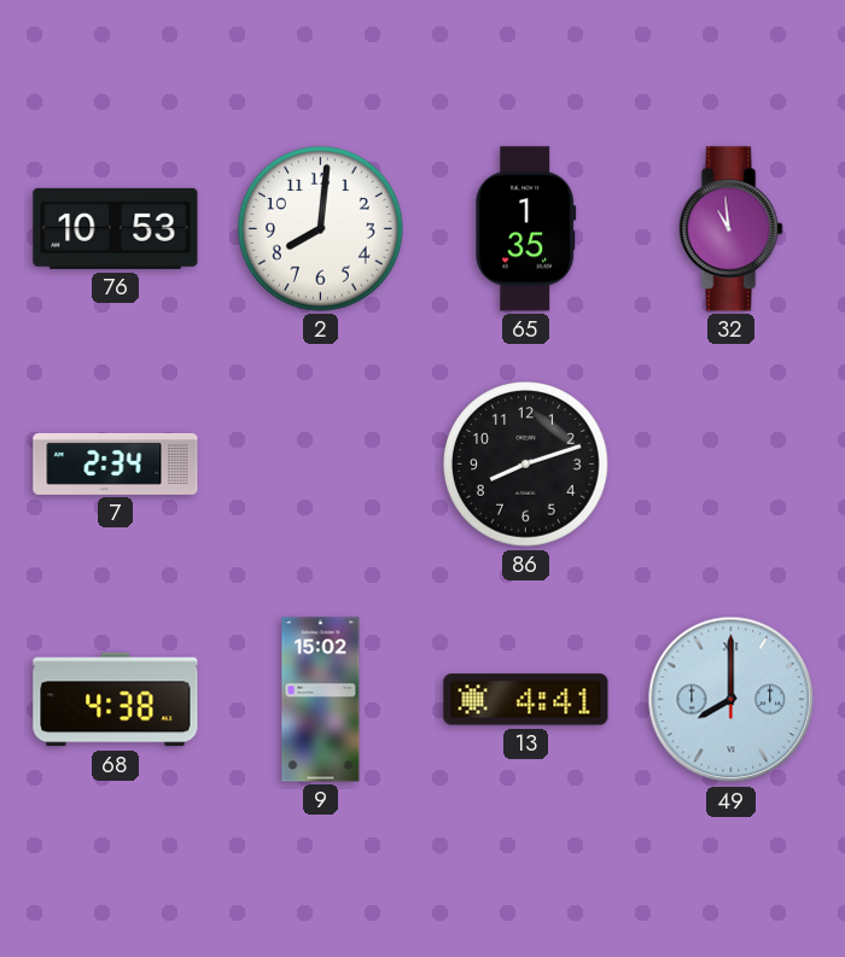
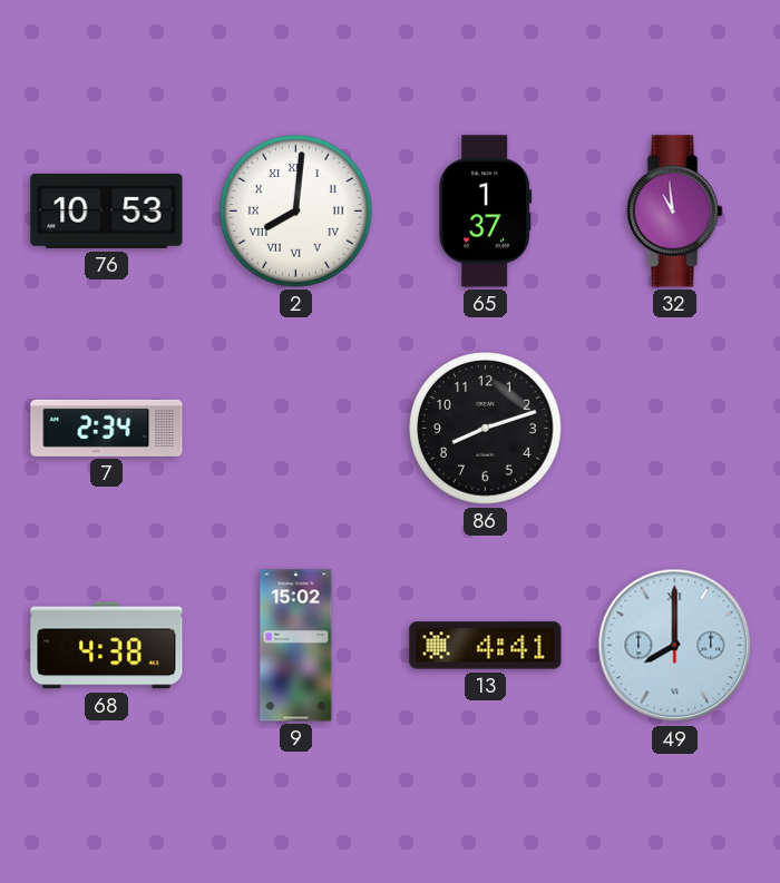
2 numerals: Arabic -> Roman (296, 212)
65: 1:35 -> 1:37 (486, 212)
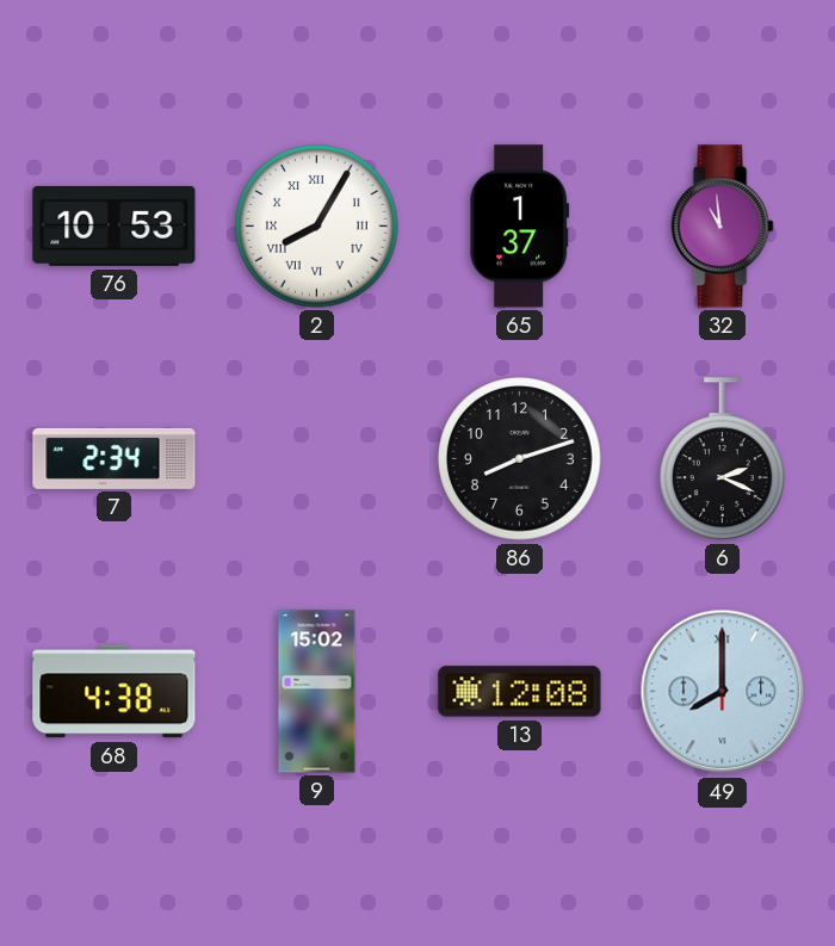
2: 8:01 -> 8:05 (317, 227)
6: none -> 2:19 (723, 459)
13: 4:41 -> 12:08 (520, 692)
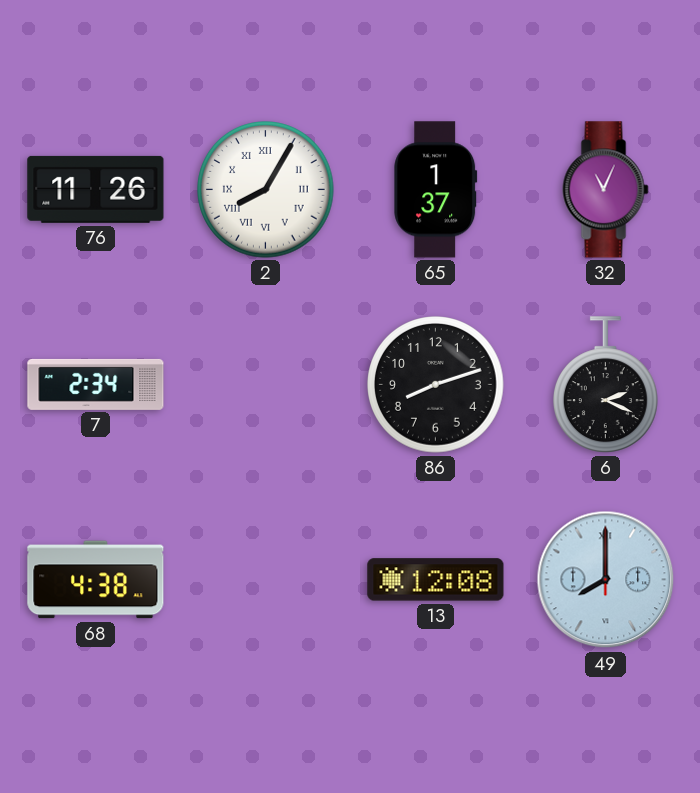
76: 10:53 -> 11:26 (96, 189)
32: 10:59 -> 11:04 (606, 190)
9: 15:02 -> none (317, 692)
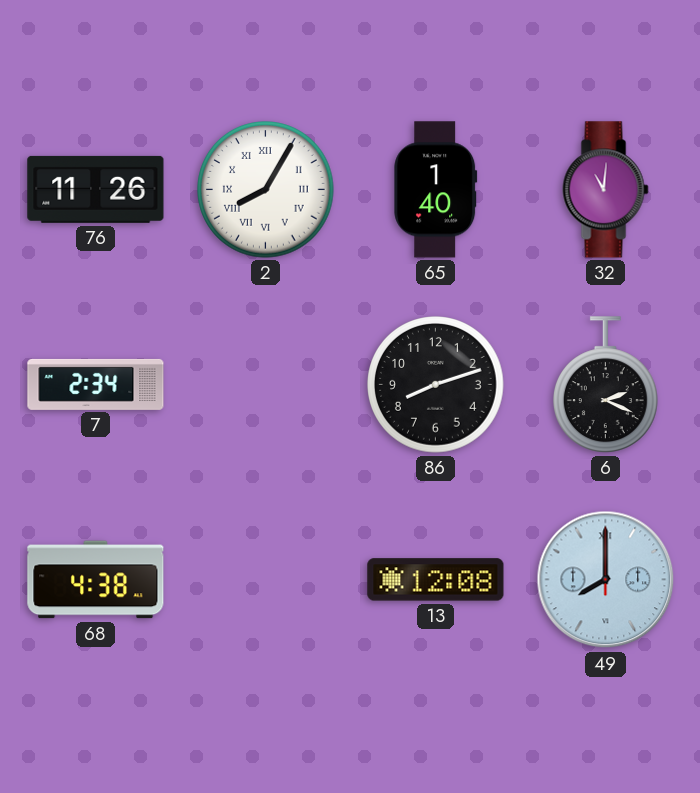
65: 1:37 -> 1:40 (436, 190)
32: 11:04 -> 11:01 (606, 190)
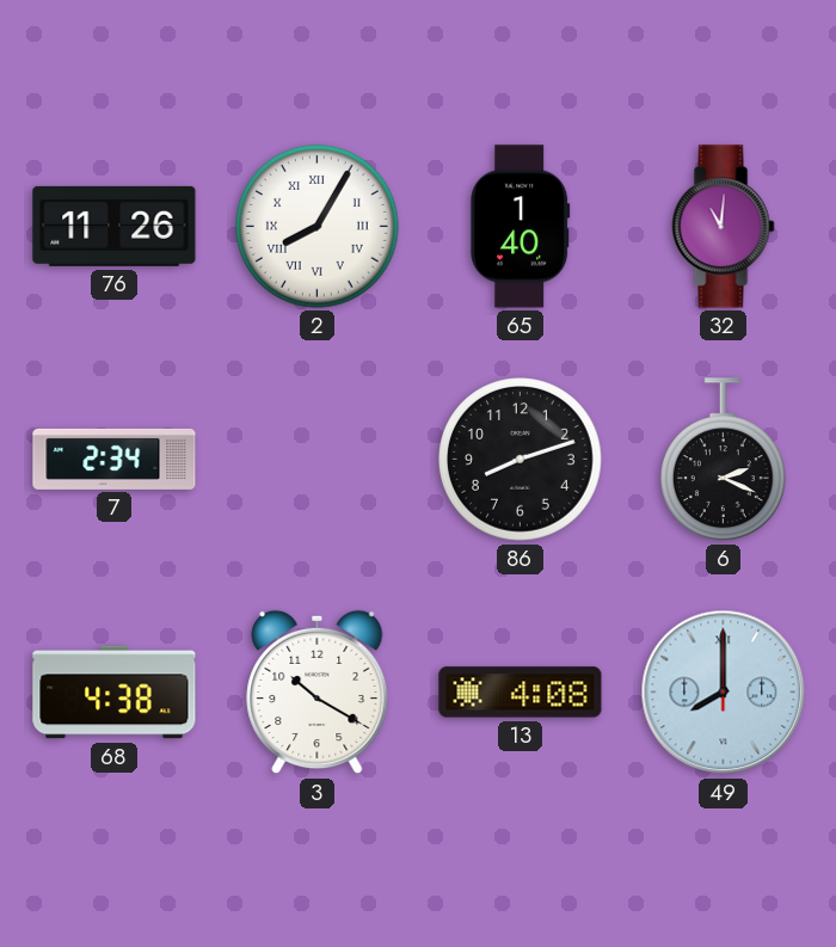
3: none -> 10:20 (318, 693)
13: 12:08 -> 4:08 (521, 693)
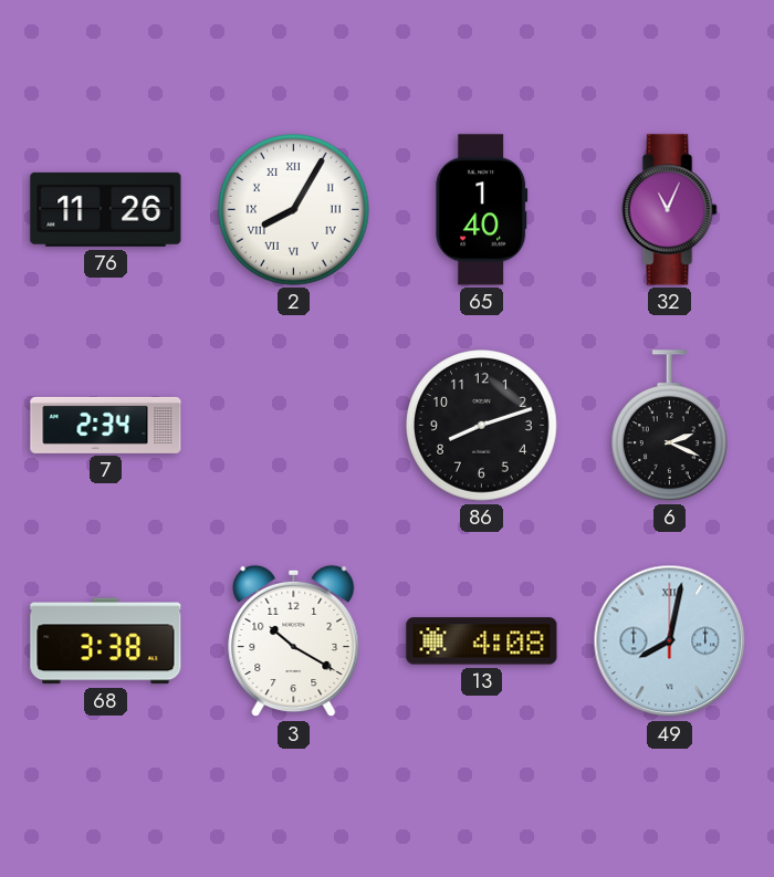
32: 11:01 -> 11:04 (670, 210)
68: 4:38 -> 3:38 (106, 641)
49: 8:00 -> 8:02 (670, 641)
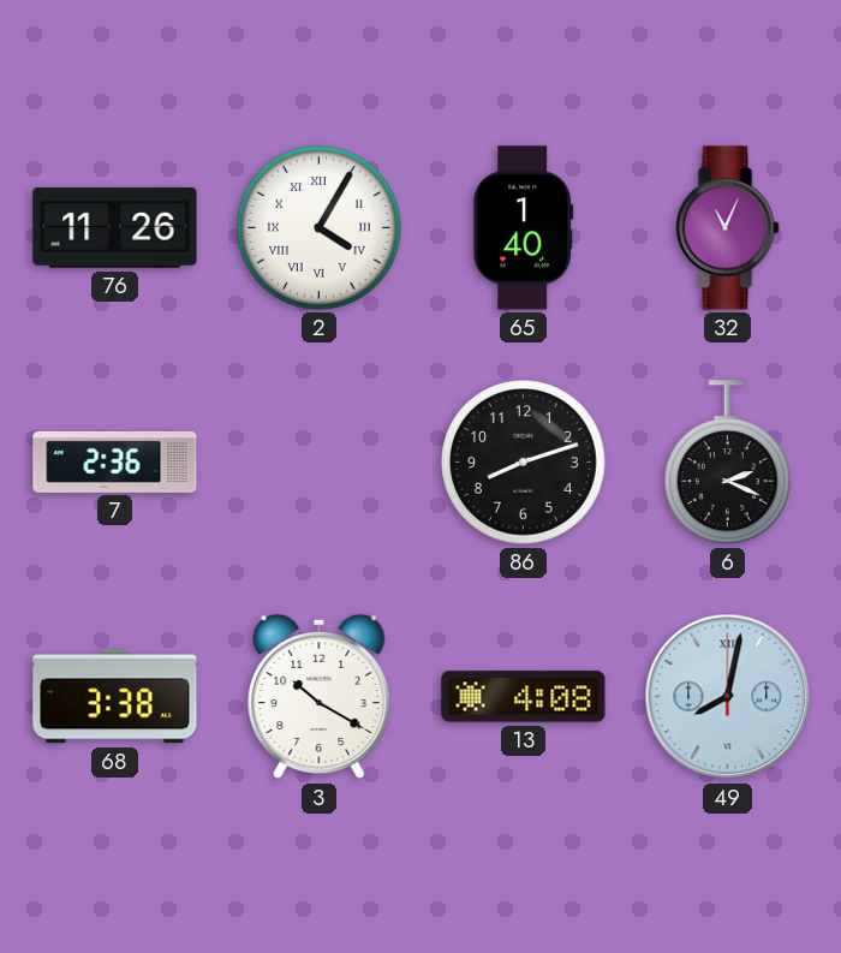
2: 8:05 -> 4:05 (320, 228)
7: 2:34 -> 2:36 (115, 461)
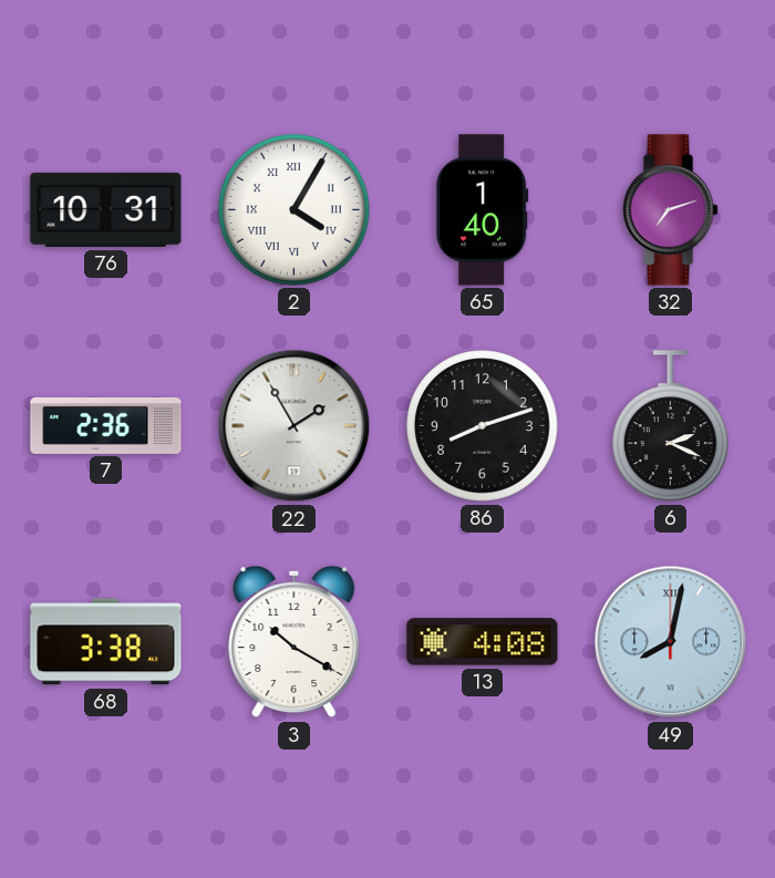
76: 11:26 -> 10:31 (106, 209)
32: 11:04 -> 7:12 (671, 210)
22: none -> 1:55 (294, 426)
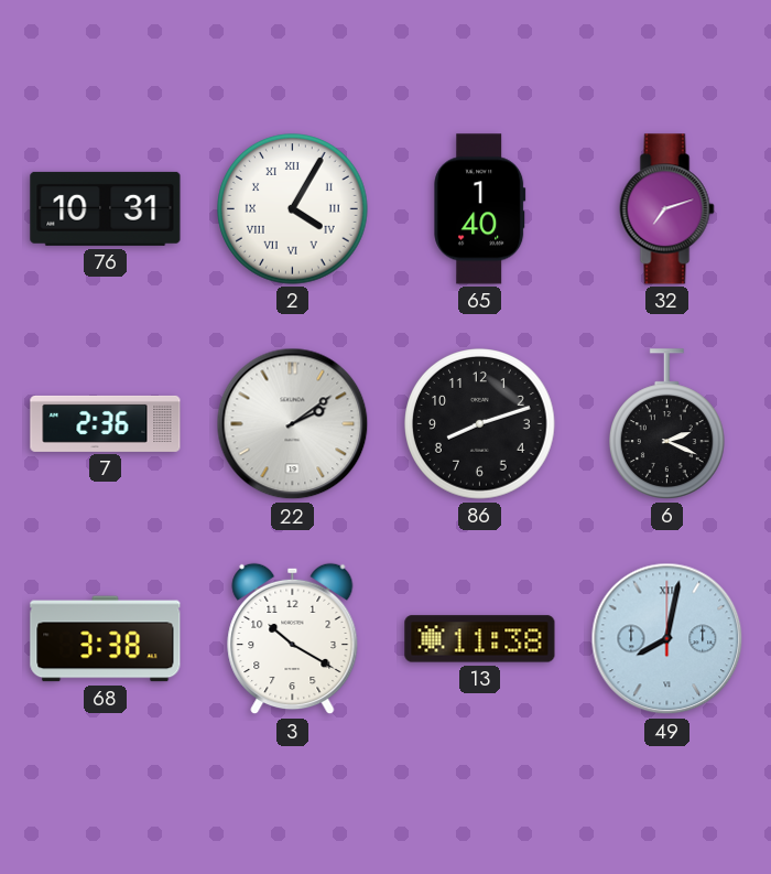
22: 1:55 -> 2:09 (293, 424)
13: 4:08 -> 11:38 (480, 639)
